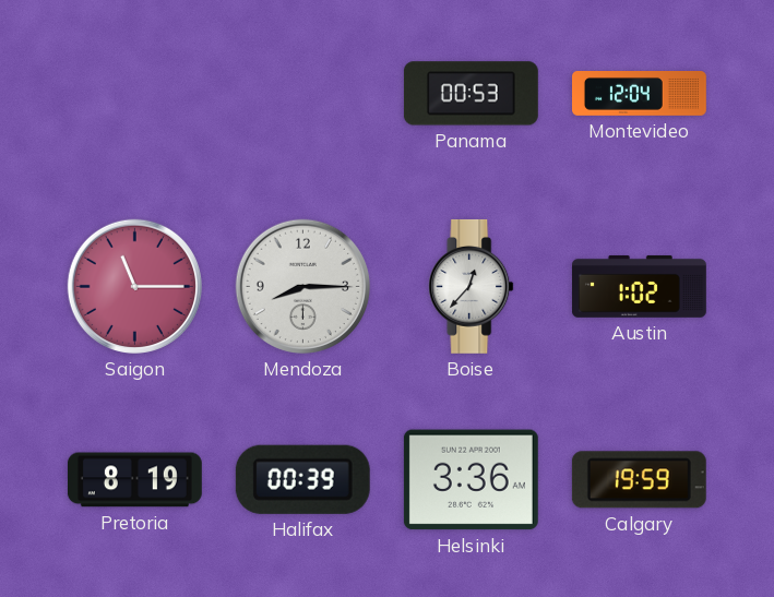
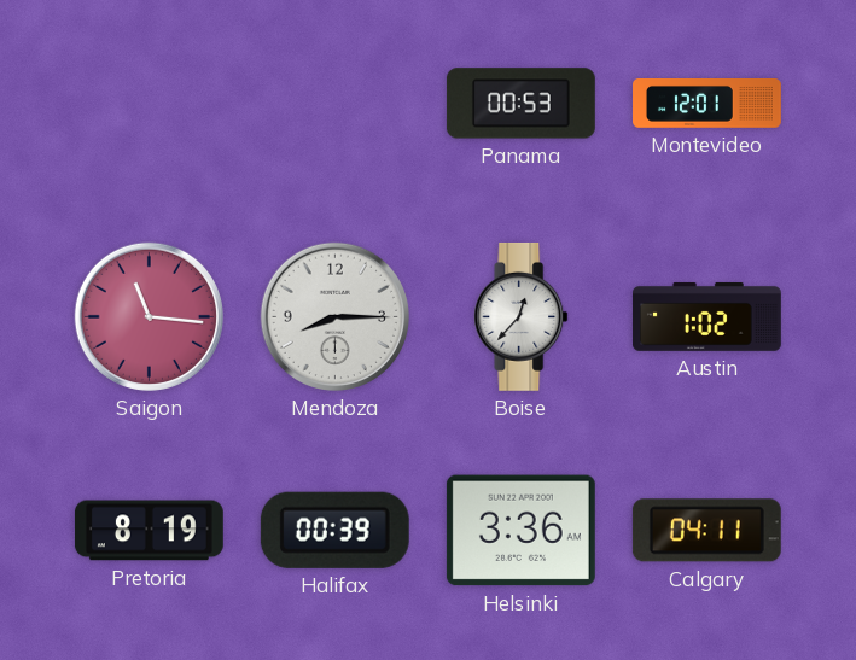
Montevideo: 12:04 -> 12:01 (707, 104)
Saigon: 11:15 -> 11:16 (149, 316)
Calgary: 19:59 -> 04:11 (706, 531)
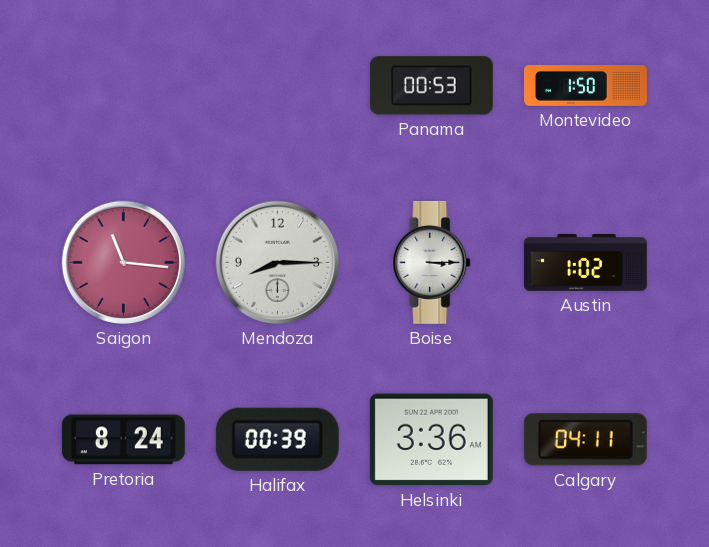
Montevideo: 12:01 -> 1:50 (586, 86)
Boise: 12:37 -> 3:15 (432, 262)
Pretoria: 8:19 -> 8:24 (123, 440)
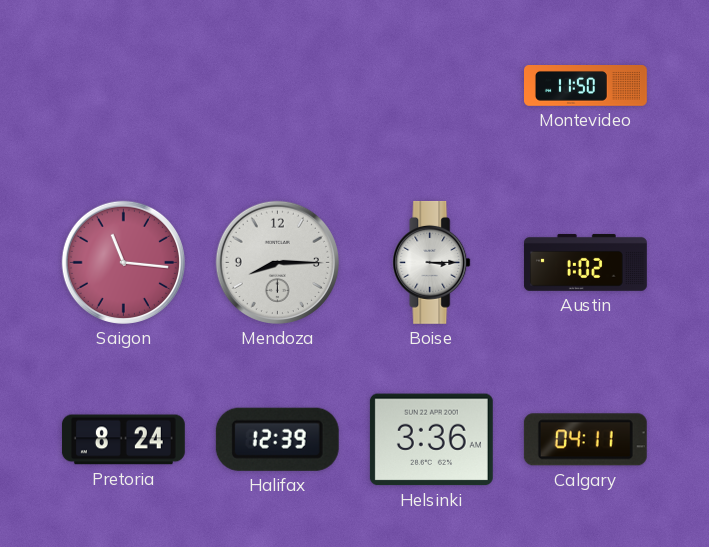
Panama: 00:53 -> none (431, 86)
Montevideo: 1:50 -> 11:50 (586, 86)
Halifax: 00:39 -> 12:39 (277, 439)
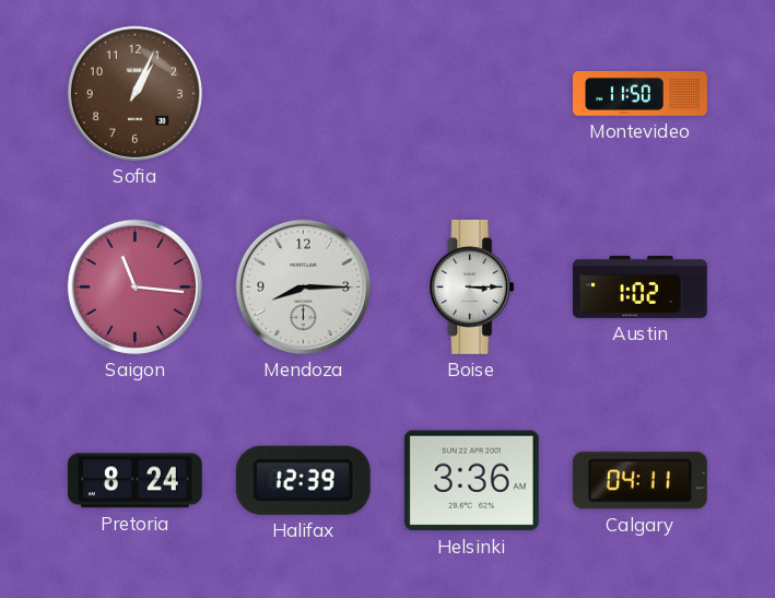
Sofia: none -> 1:04 (134, 93)
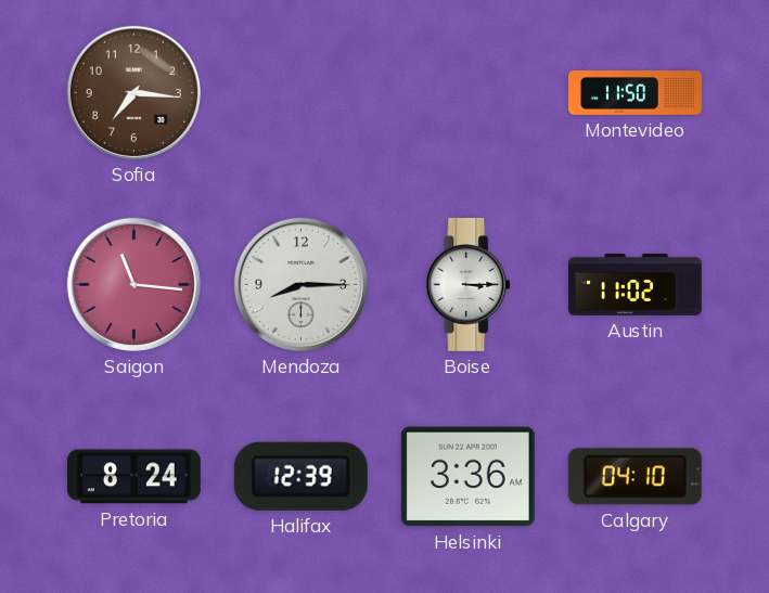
Sofia: 1:04 -> 7:16 (133, 92)
Austin: 1:02 -> 11:02 (635, 284)
Calgary: 04:11 -> 04:10 (635, 477)
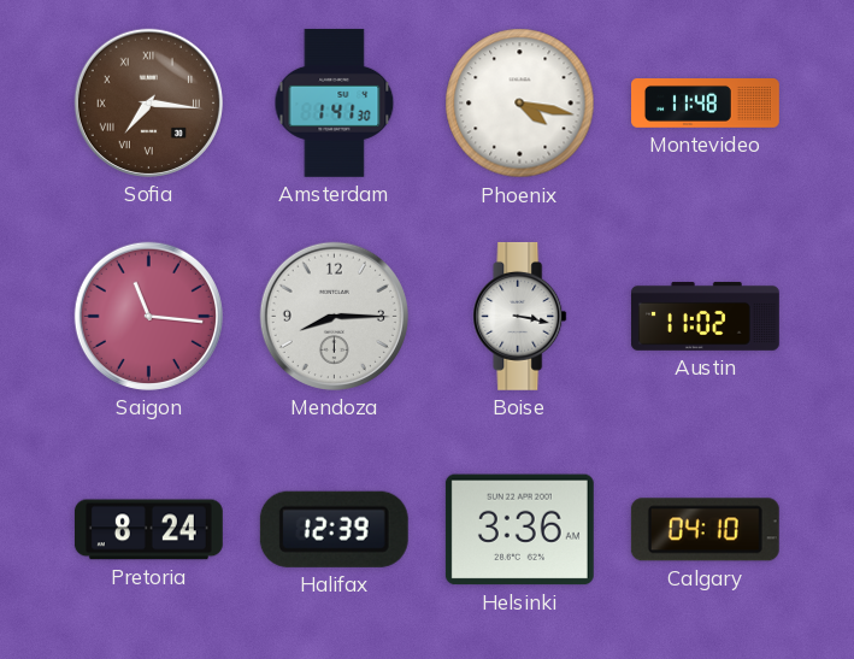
Sofia numerals: Arabic -> Roman (148, 102)
Amsterdam: none -> 1:41 (335, 102)
Phoenix: none -> 4:17 (520, 104)
Montevideo: 11:50 -> 11:48 (706, 104)
Boise: 3:15 -> 3:17 (520, 316)
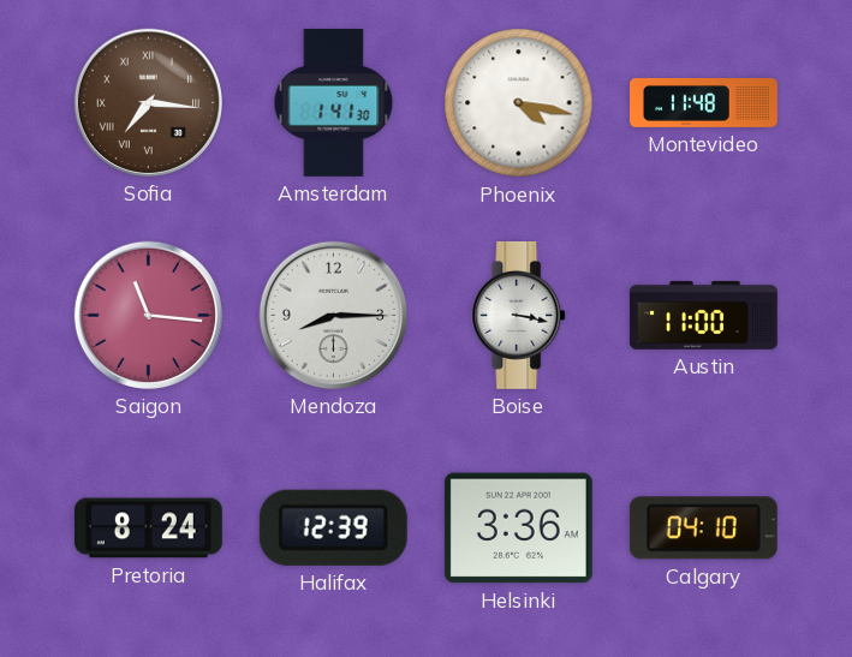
Austin: 11:02 -> 11:00 (703, 315)
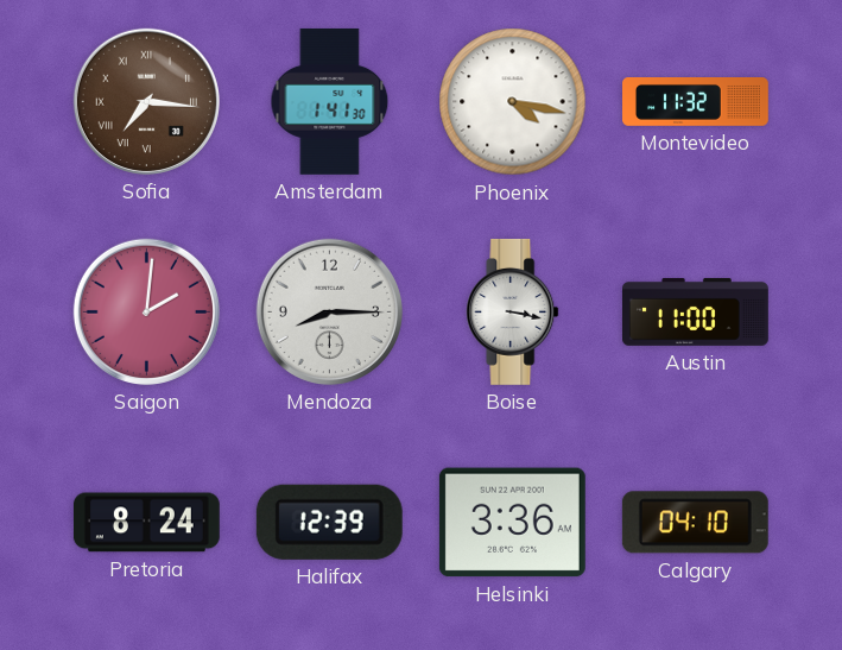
Montevideo: 11:48 -> 11:32 (696, 102)
Saigon: 11:16 -> 2:01 (146, 311)
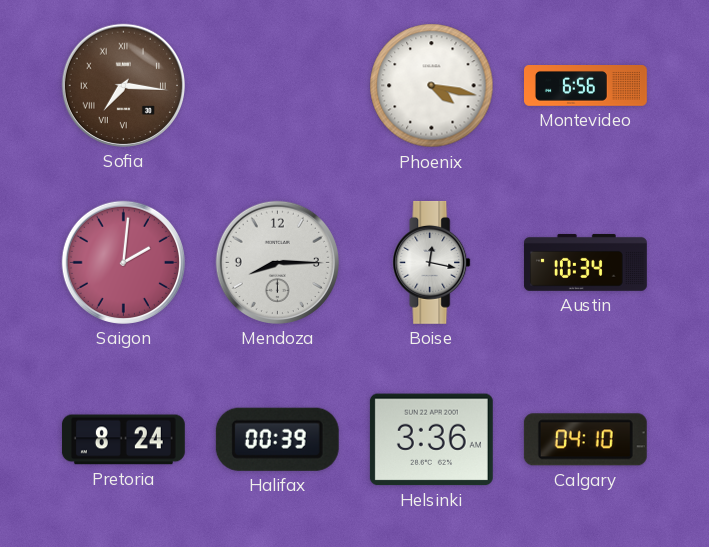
Amsterdam: 1:41 -> none (330, 101)
Montevideo: 11:32 -> 6:56 (586, 86)
Boise: 3:17 -> 12:17 (432, 262)
Austin: 11:00 -> 10:34 (585, 262)
Halifax: 12:39 -> 00:39 (277, 439)
